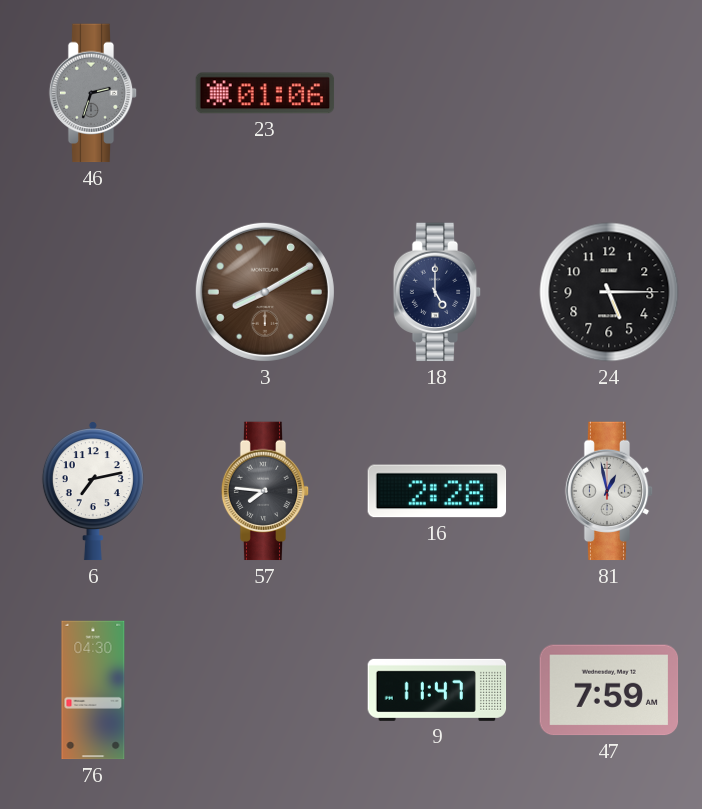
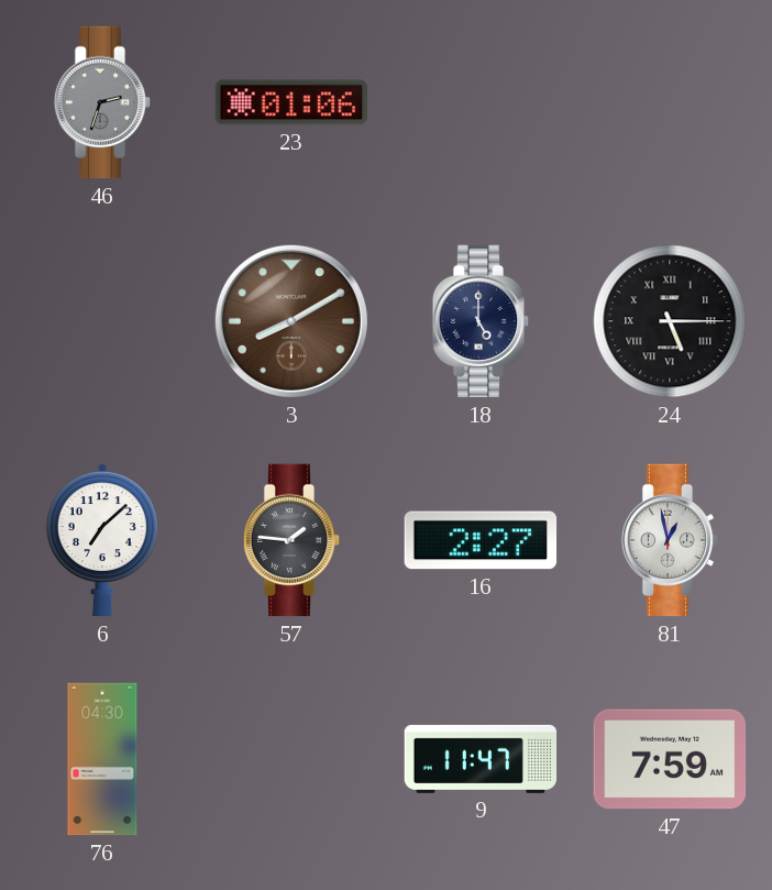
24 numerals: Arabic -> Roman (670, 321)
6: 7:13 -> 7:08 (102, 540)
57: 7:46 -> 1:46 (291, 540)
16: 2:28 -> 2:27 (481, 540)
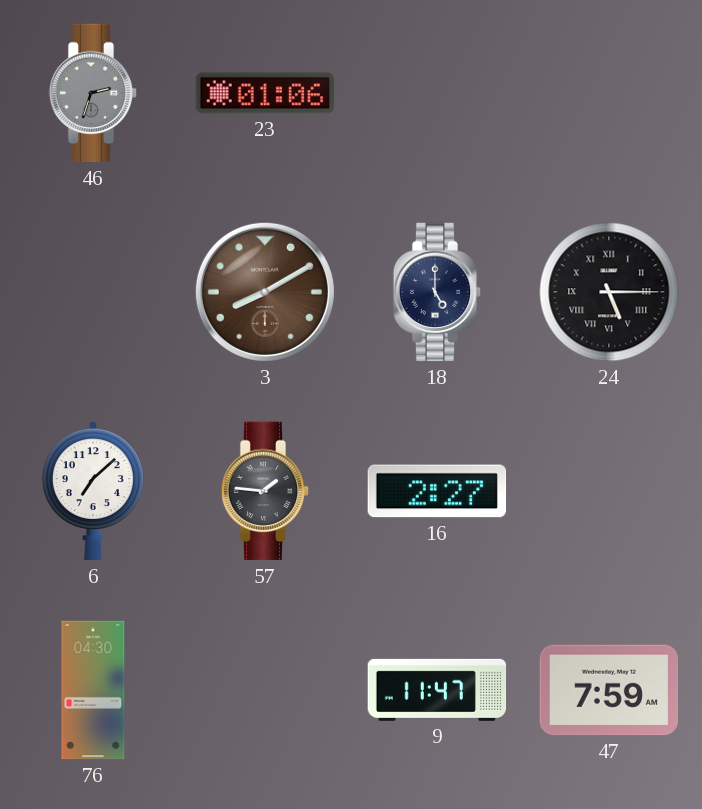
81: 12:58 -> none (670, 540)
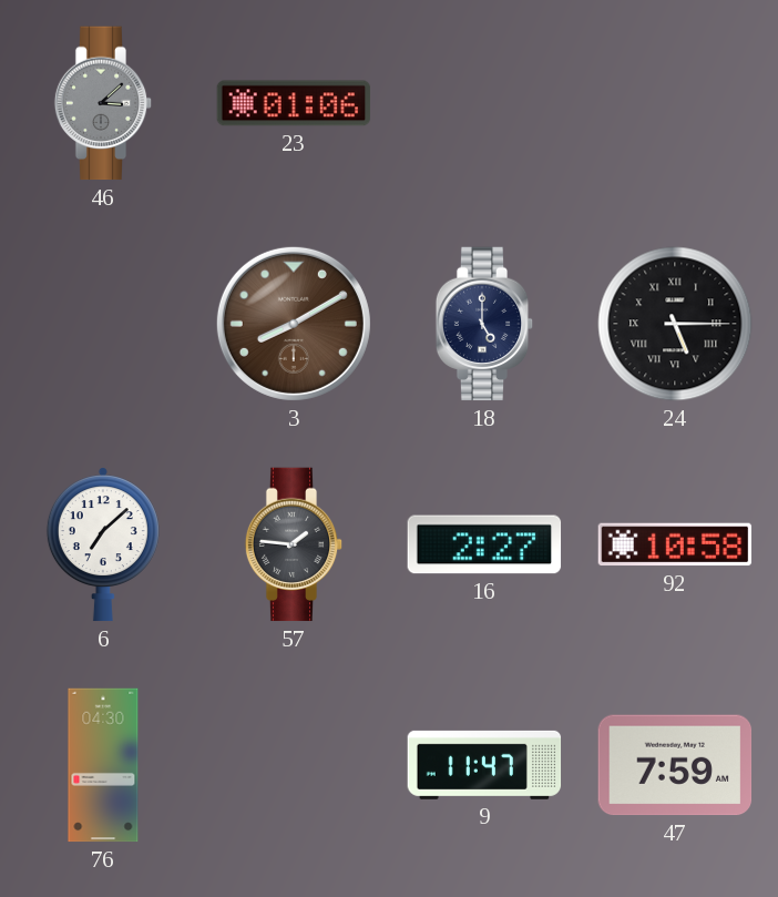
46: 2:33 -> 3:08 (103, 103)
92: none -> 10:58 (675, 544)
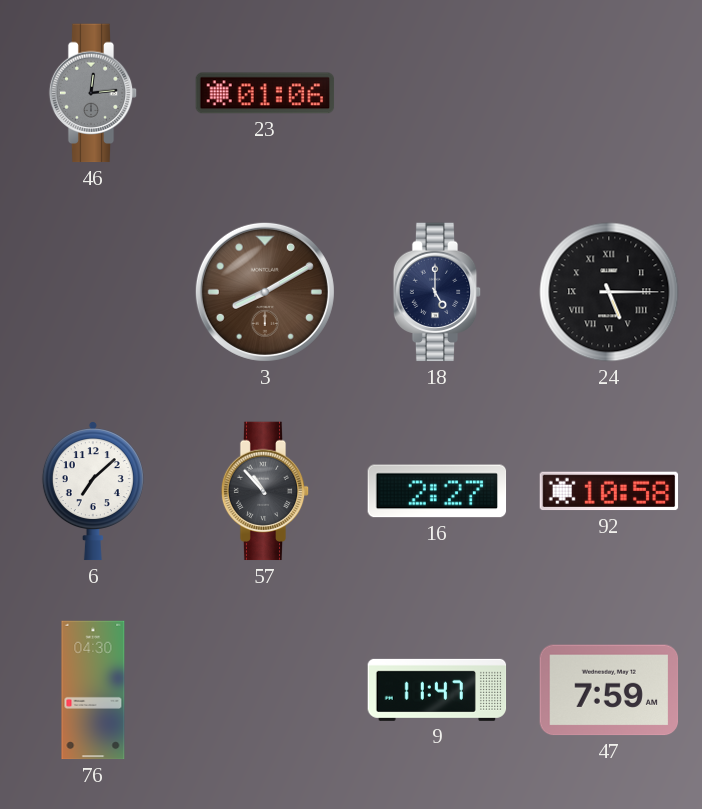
46: 3:08 -> 12:14 (93, 93)
57: 1:46 -> 10:53 (265, 491)
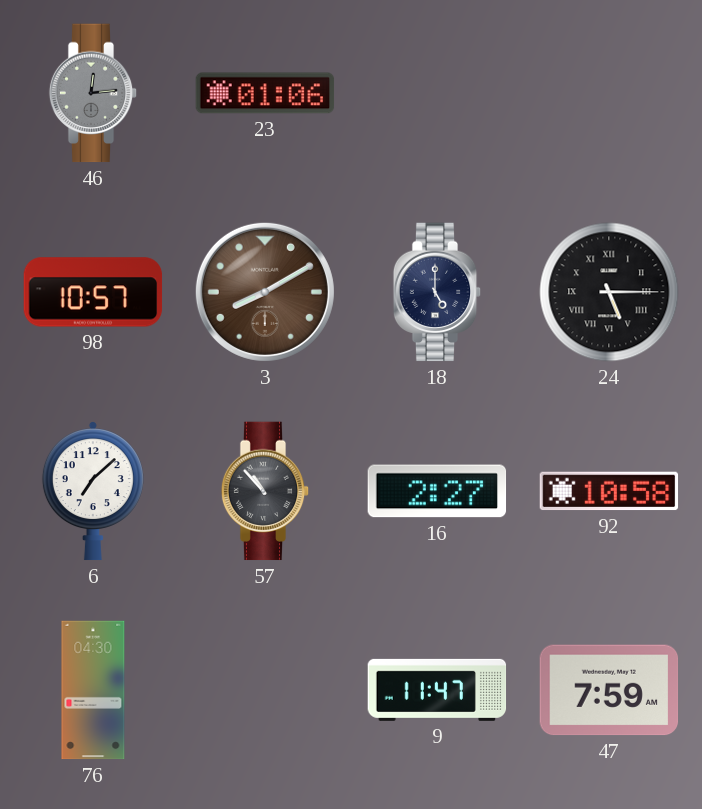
98: none -> 10:57 (93, 292)
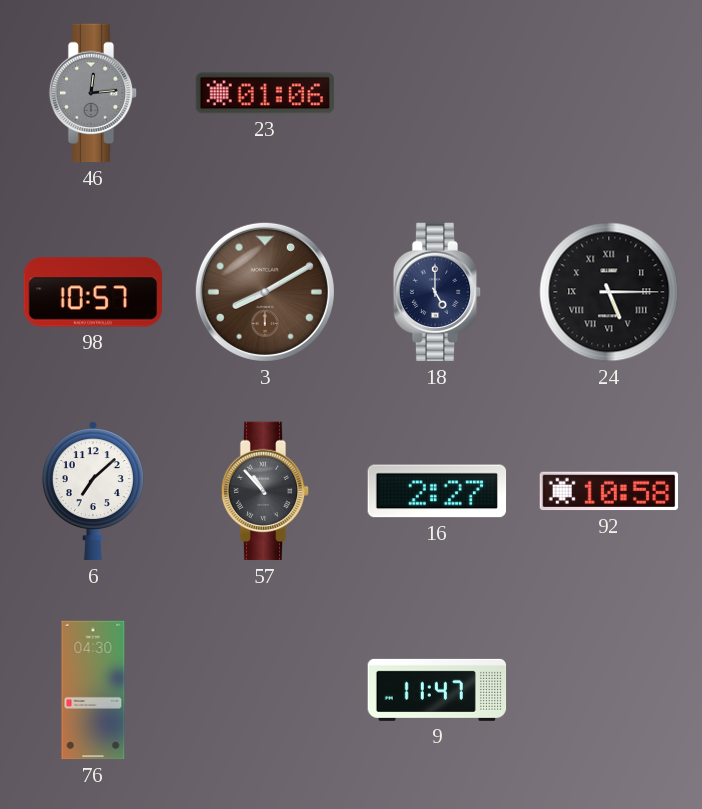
47: 7:59 -> none (609, 690)
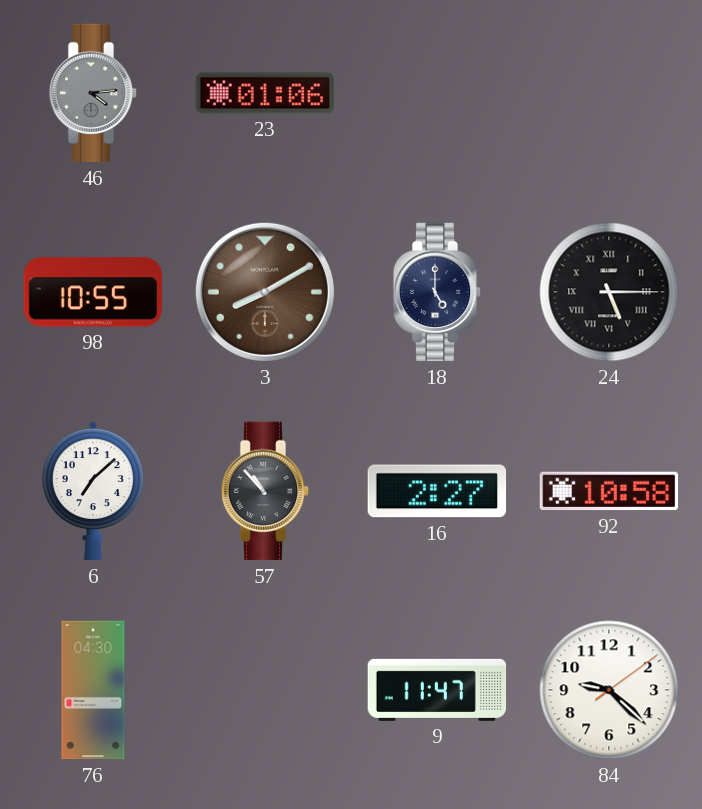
46: 12:14 -> 4:14 (93, 93)
98: 10:57 -> 10:55 (93, 292)
84: none -> 9:22 (609, 690)
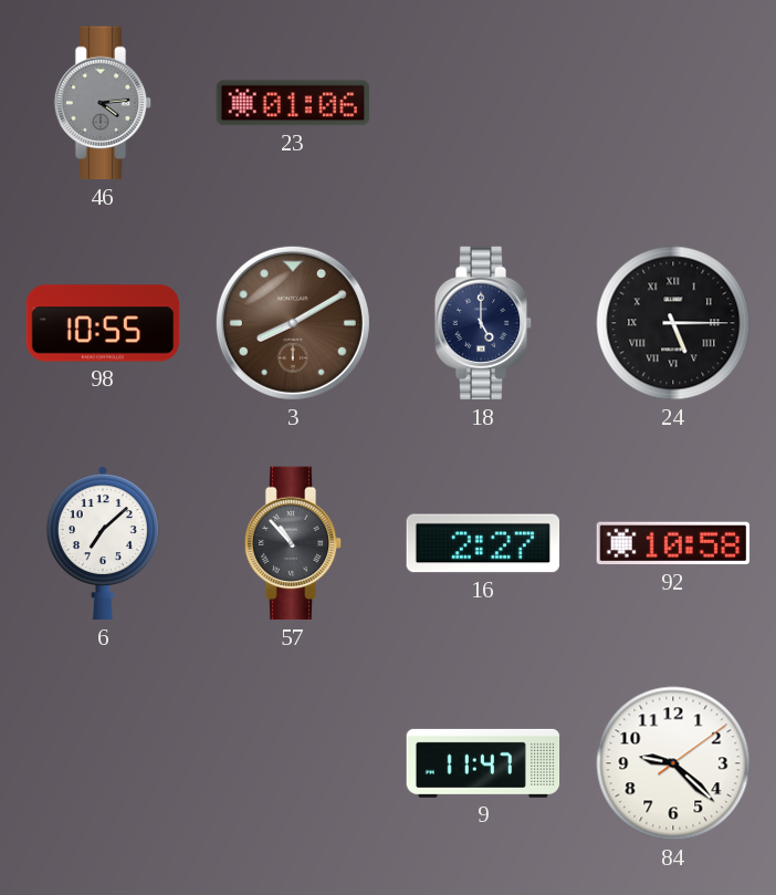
76: 04:30 -> none (93, 690)
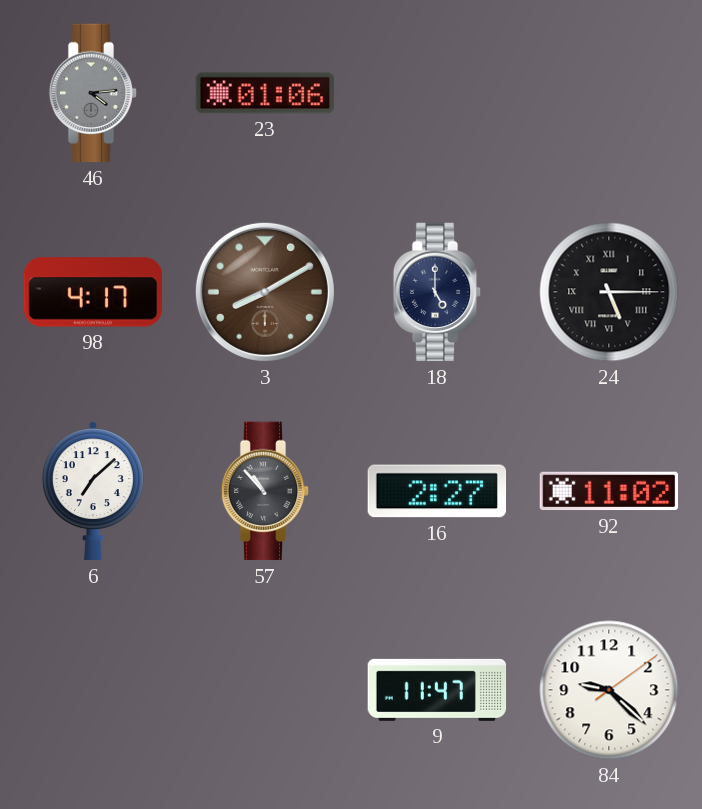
98: 10:55 -> 4:17 (93, 292)
92: 10:58 -> 11:02 (609, 491)
